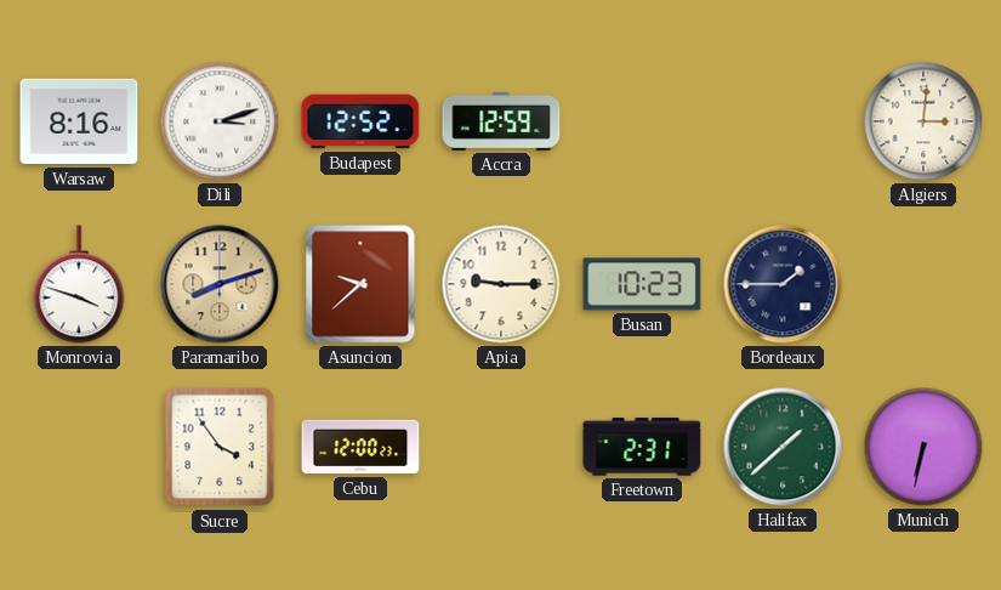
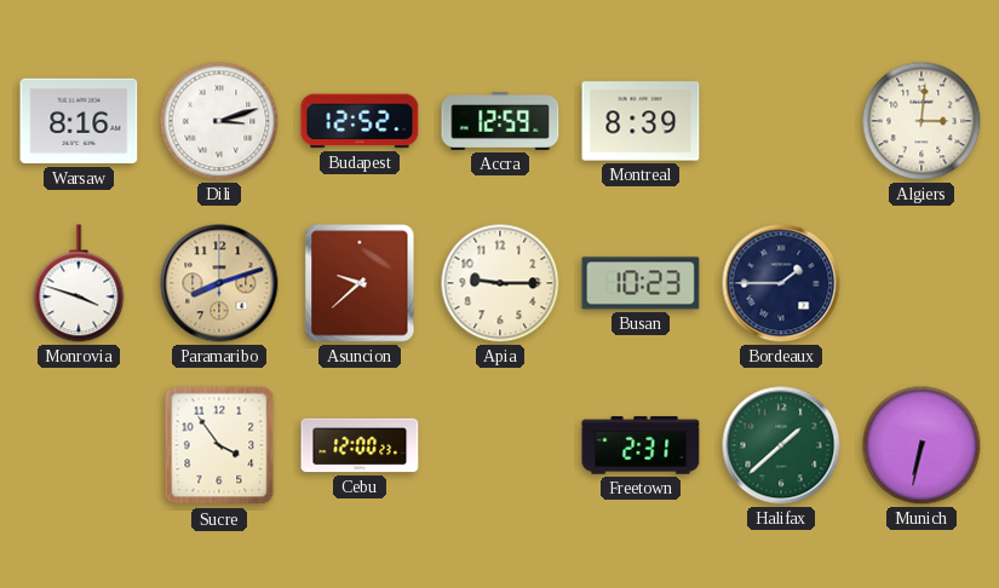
Montreal: none -> 8:39 (641, 121)
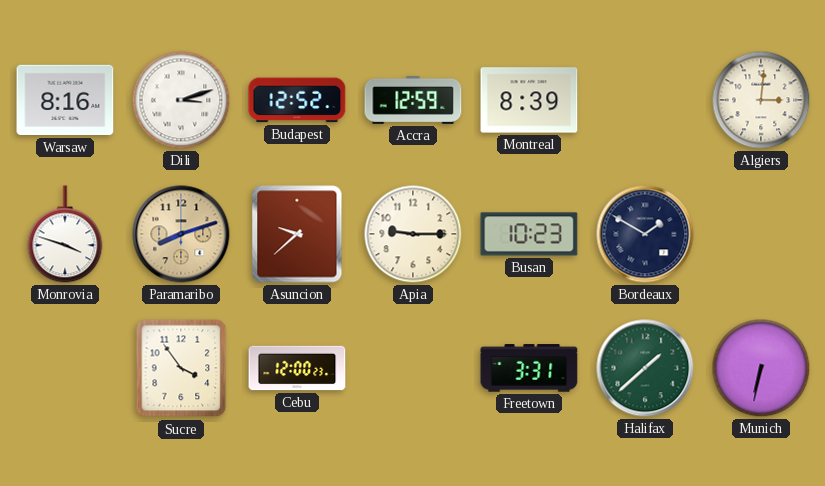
Bordeaux: 1:45 -> 1:50 (645, 234)
Freetown: 2:31 -> 3:31 (529, 368)
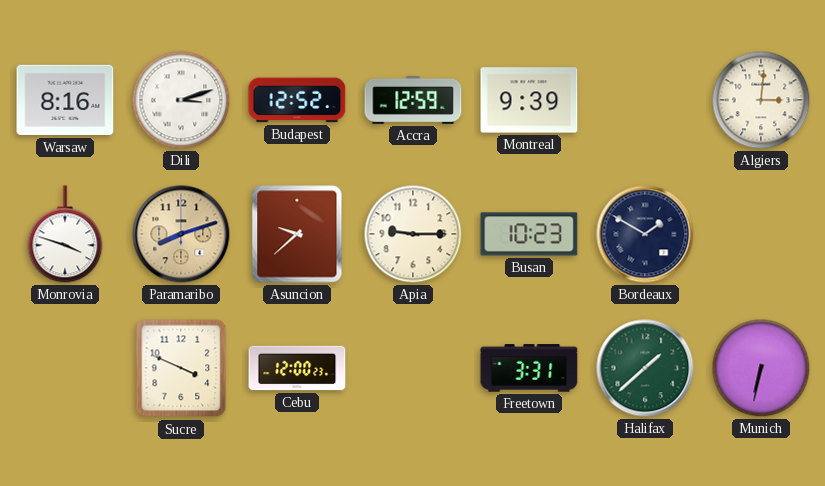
Montreal: 8:39 -> 9:39 (529, 100)
Sucre: 3:54 -> 3:49 (181, 368)
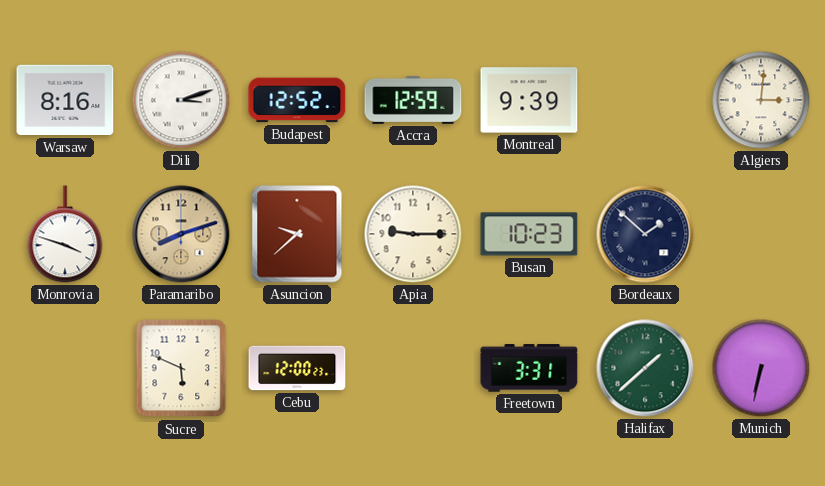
Bordeaux: 1:50 -> 1:52 (645, 234)
Sucre: 3:49 -> 5:49 (181, 368)
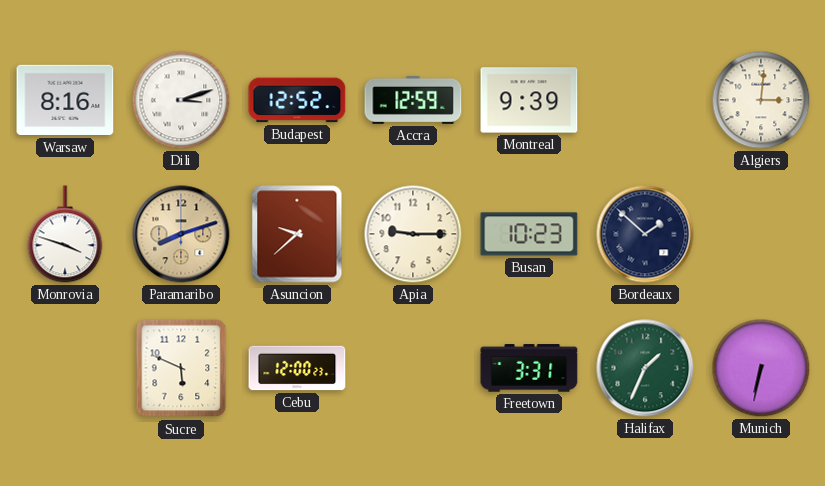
Halifax: 1:38 -> 1:34 (645, 368)
